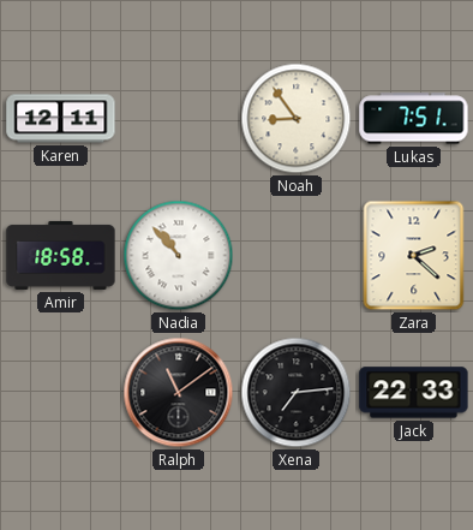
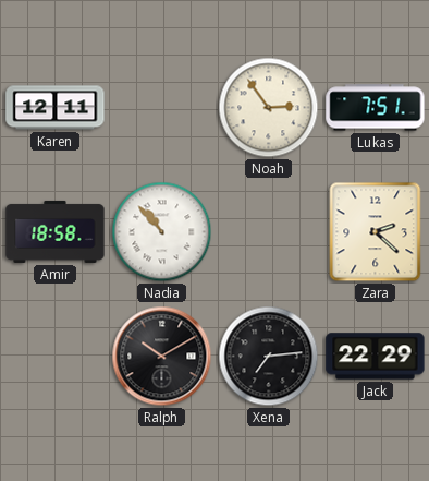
Noah: 8:54 -> 2:54 (269, 108)
Ralph: 11:09 -> 10:10 (162, 357)
Jack: 22:33 -> 22:29 (376, 357)
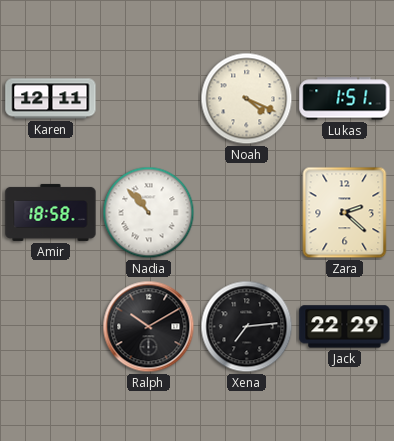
Noah: 2:54 -> 4:19 (247, 99)
Lukas: 7:51 -> 1:51 (345, 99)
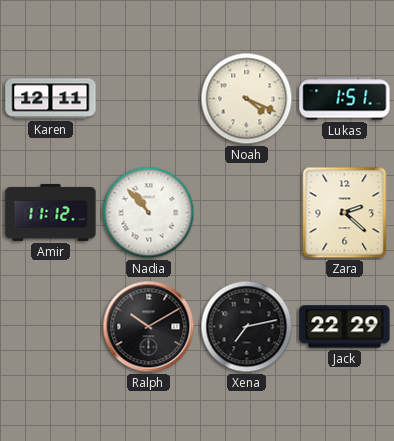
Amir: 18:58 -> 11:12 (51, 212)
Xena: 7:14 -> 7:13 (247, 327)
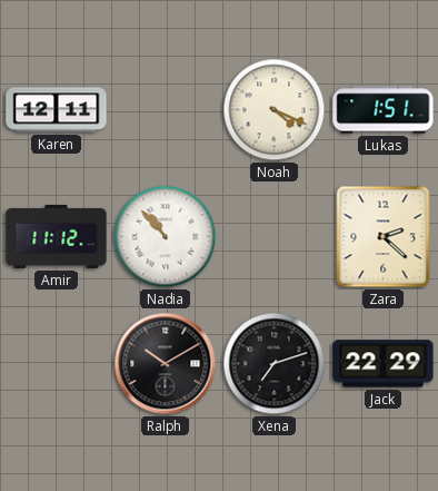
Xena: 7:13 -> 7:12 (275, 364)
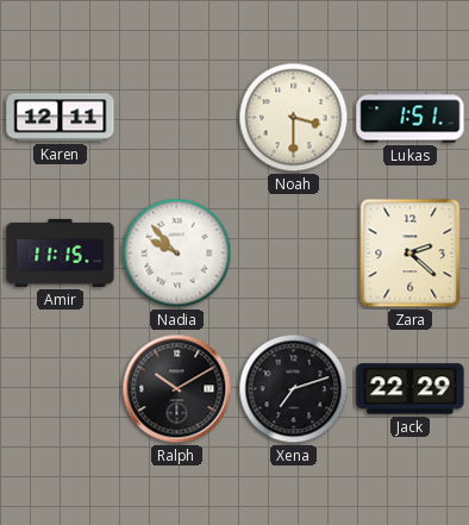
Noah: 4:19 -> 3:30 (294, 118)
Amir: 11:12 -> 11:15 (61, 252)
Nadia: 10:53 -> 9:53 (177, 254)
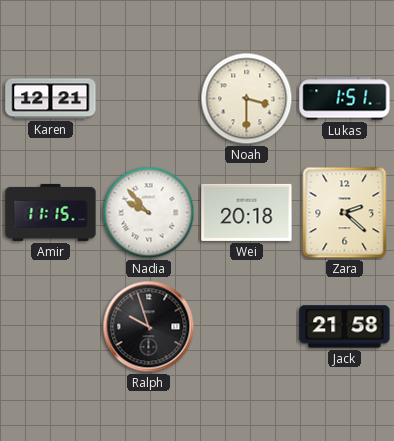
Karen: 12:11 -> 12:21 (51, 99)
Wei: none -> 20:18 (247, 212)
Ralph: 10:10 -> 9:57 (149, 327)
Xena: 7:12 -> none (294, 389)
Jack: 22:29 -> 21:58 (345, 327)
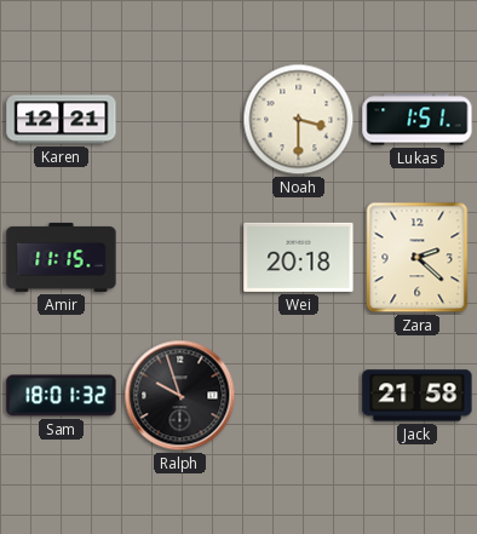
Nadia: 9:53 -> none (149, 213)
Sam: none -> 18:01 (62, 396)
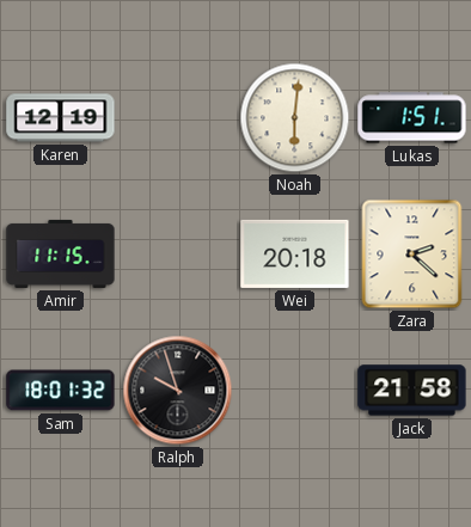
Karen: 12:21 -> 12:19 (61, 118)
Noah: 3:30 -> 6:01 (295, 118)
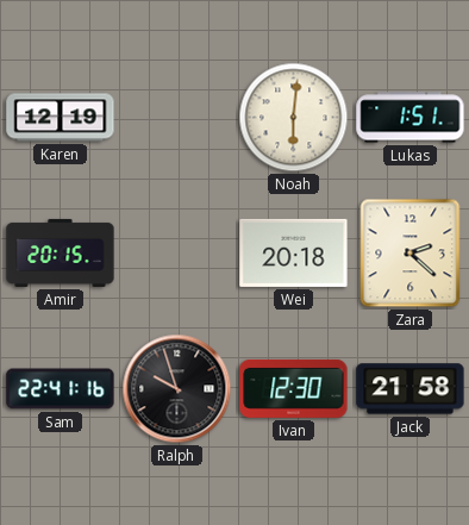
Amir: 11:15 -> 20:15 (61, 252)
Sam: 18:01 -> 22:41 (61, 389)
Ivan: none -> 12:30 (294, 388)
